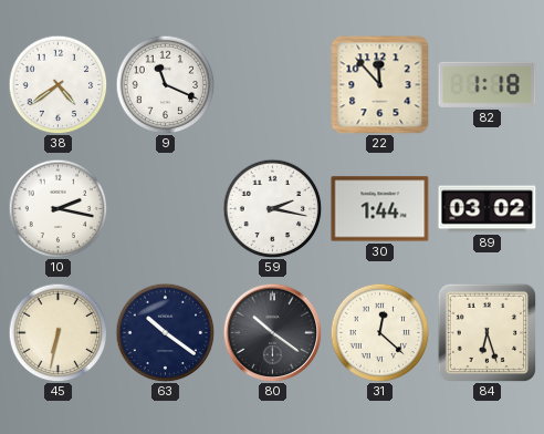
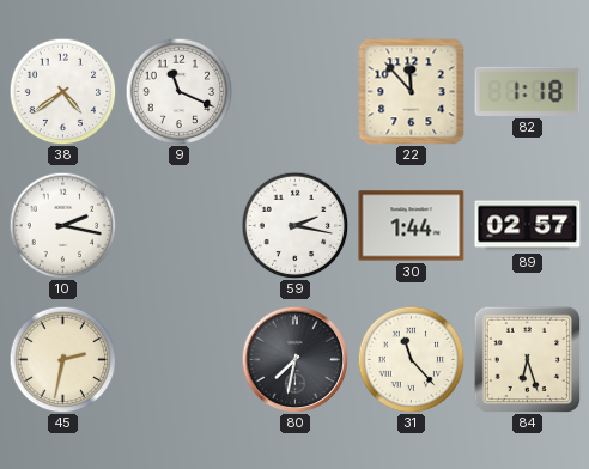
89: 03:02 -> 02:57 (528, 226)
45: 6:32 -> 2:32 (62, 359)
63: 10:21 -> none (165, 332)
80: 10:21 -> 7:32 (294, 359)
31: 12:22 -> 11:23 (411, 359)
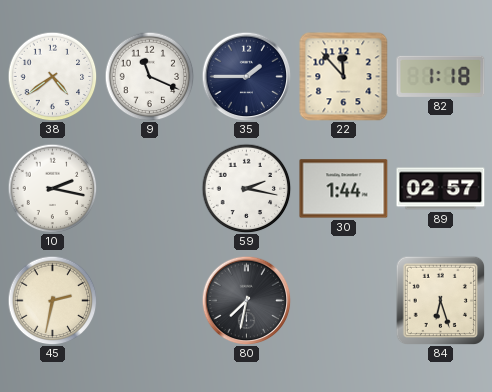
35: none -> 1:45 (246, 76)
31: 11:23 -> none (411, 359)
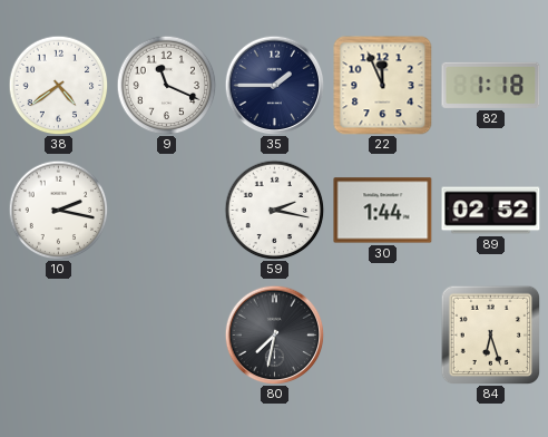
22: 11:53 -> 11:56 (383, 86)
89: 02:57 -> 02:52 (491, 211)
45: 2:32 -> none (52, 300)
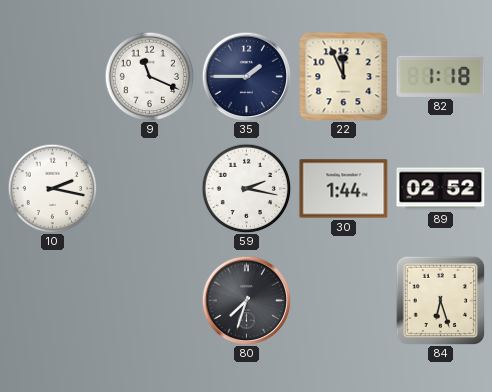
38: 4:39 -> none (58, 85)
80: 7:32 -> 7:33 (246, 300)
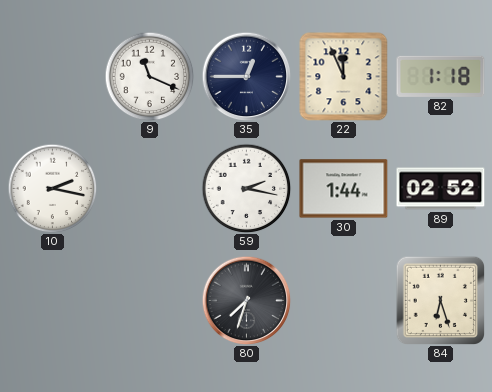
35: 1:45 -> 12:45 (246, 76)
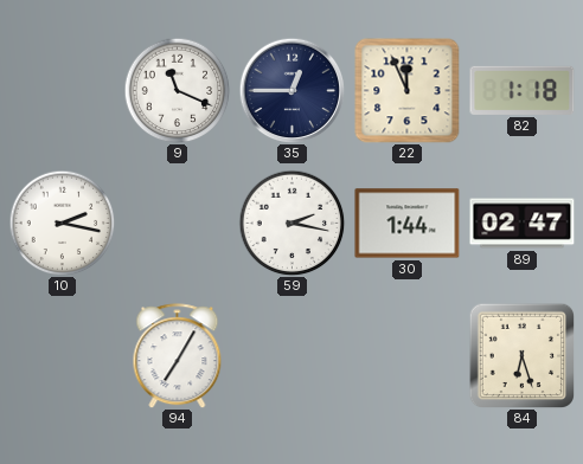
89: 02:52 -> 02:47 (523, 224)
94: none -> 7:05 (178, 356)
80: 7:33 -> none (246, 300)
